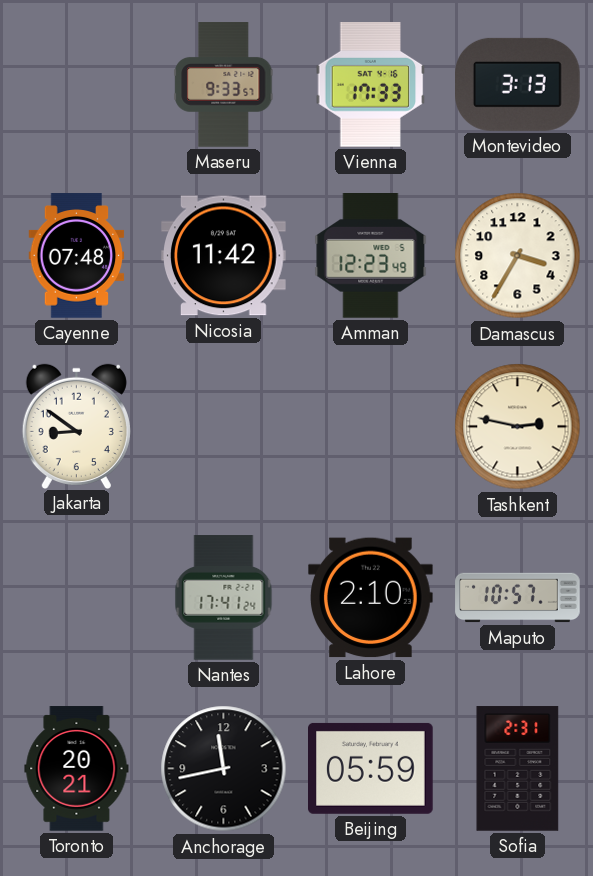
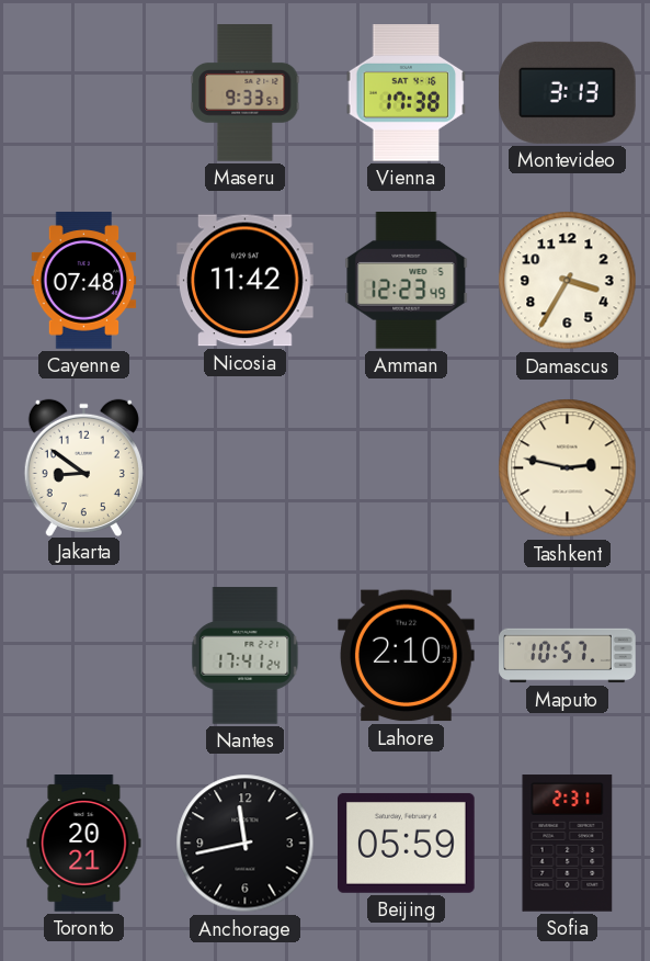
Vienna: 17:33 -> 17:38 (407, 93)
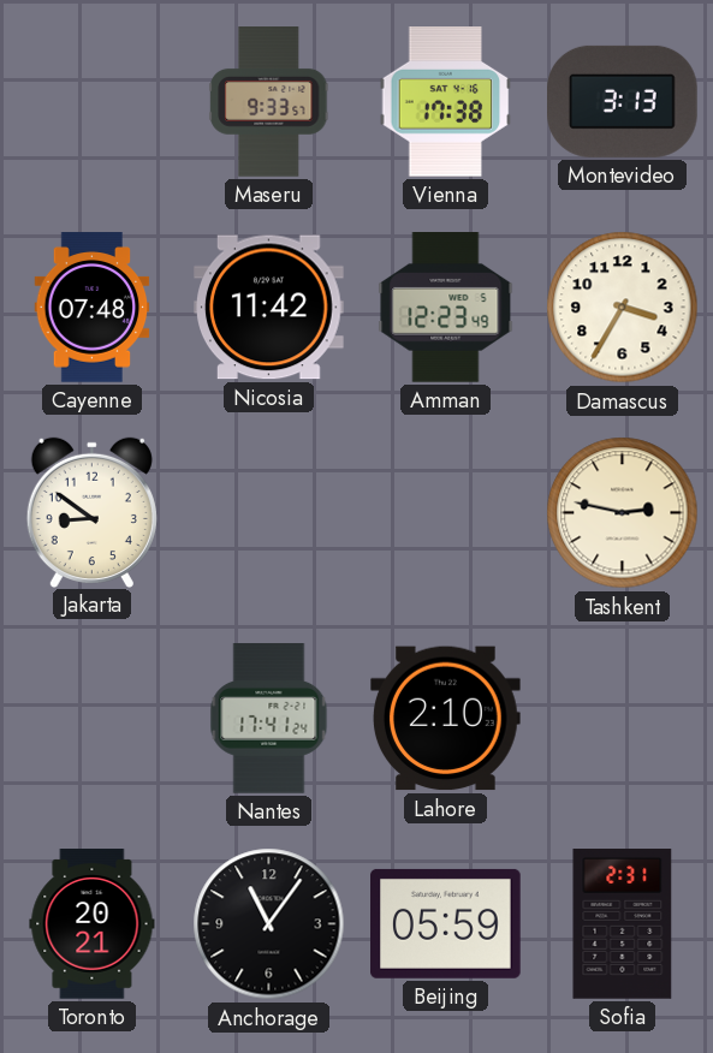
Maputo: 10:57 -> none (568, 656)
Anchorage: 11:43 -> 11:06 (269, 924)
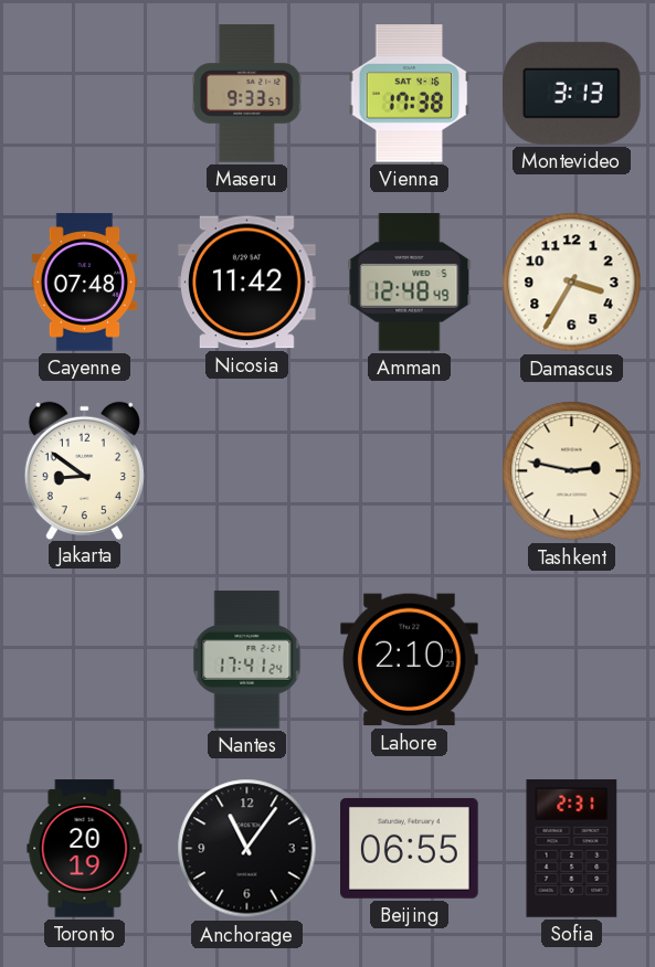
Amman: 12:23 -> 12:48 (410, 283)
Toronto: 20:21 -> 20:19 (85, 849)
Beijing: 05:59 -> 06:55 (410, 848)
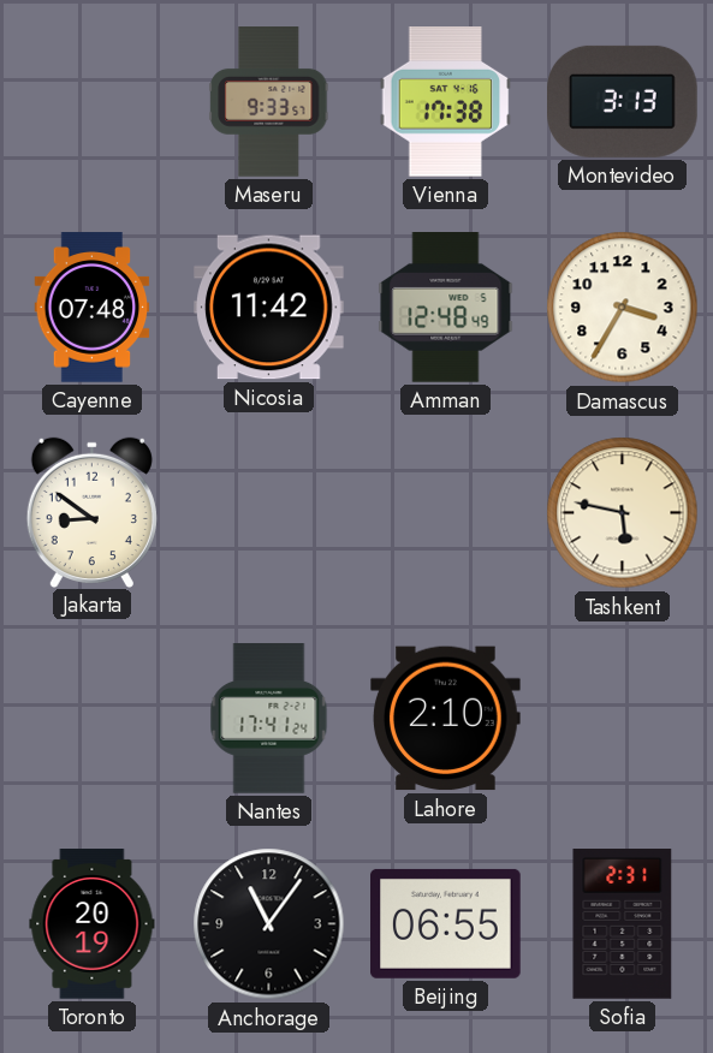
Tashkent: 2:47 -> 5:47 (623, 513)
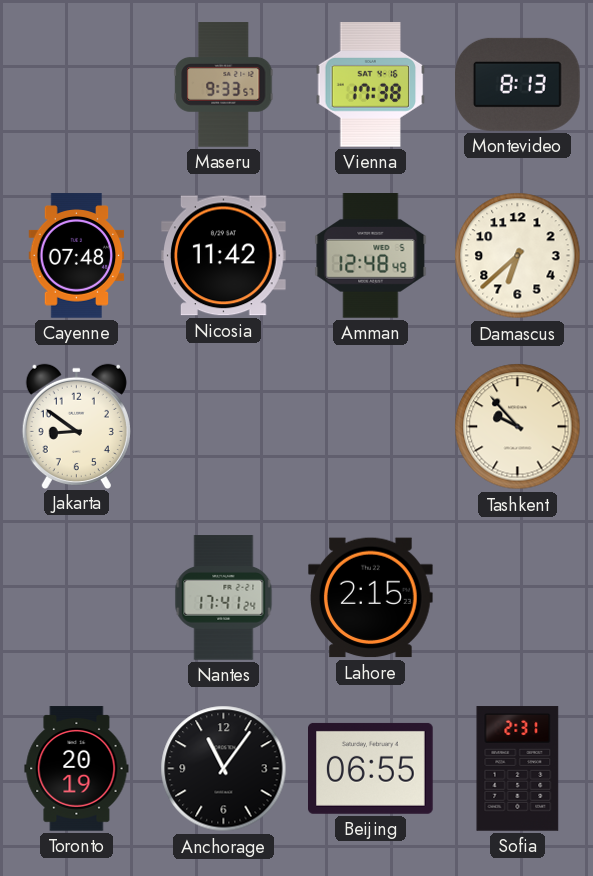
Montevideo: 3:13 -> 8:13 (518, 84)
Damascus: 3:35 -> 6:38 (518, 256)
Tashkent: 5:47 -> 9:53 (518, 427)
Lahore: 2:10 -> 2:15 (371, 598)
